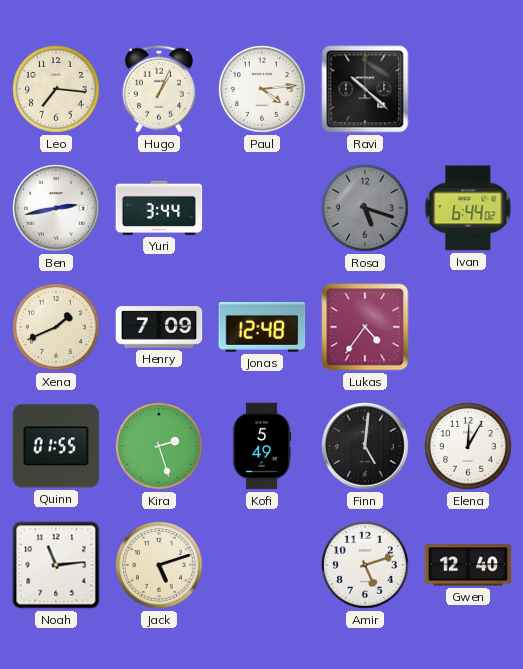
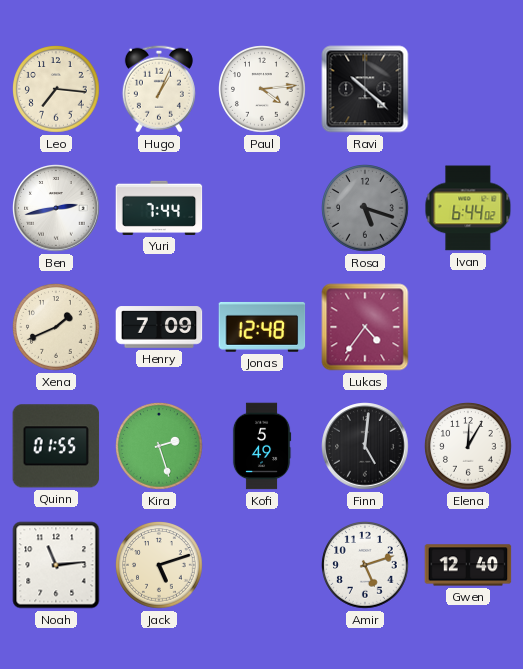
Yuri: 3:44 -> 7:44 (159, 208)
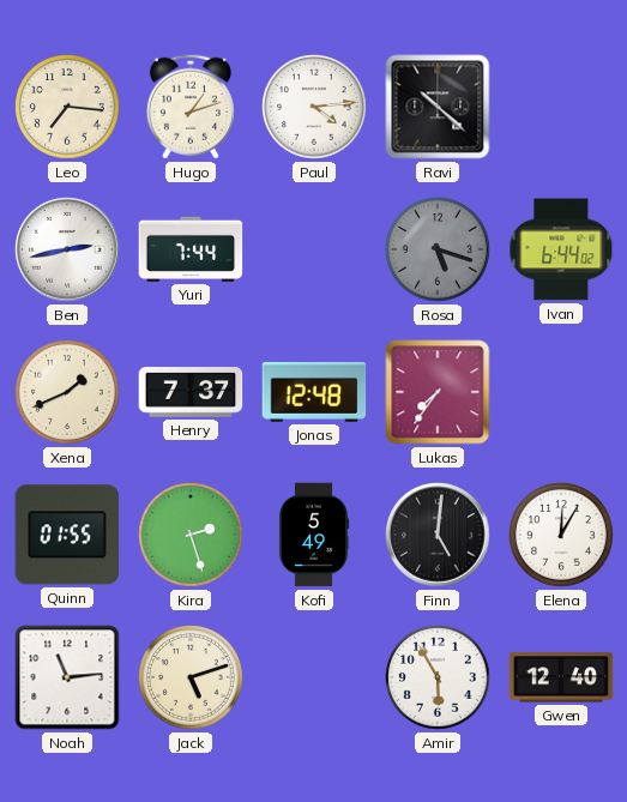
Hugo: 1:04 -> 1:12 (191, 107)
Henry: 7:09 -> 7:37 (191, 392)
Lukas: 4:36 -> 7:36 (438, 392)
Amir: 5:12 -> 5:55 (438, 677)
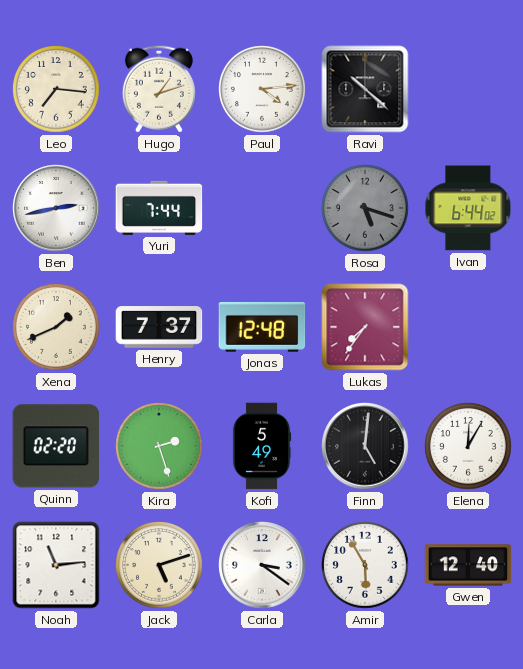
Quinn: 01:55 -> 02:20 (56, 446)
Carla: none -> 3:21 (262, 565)
